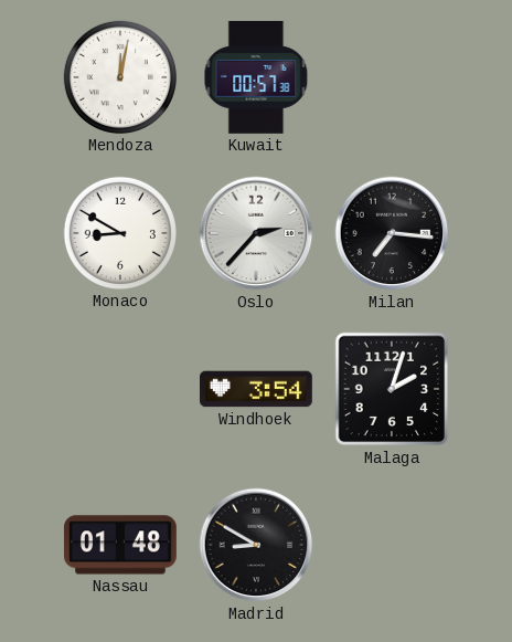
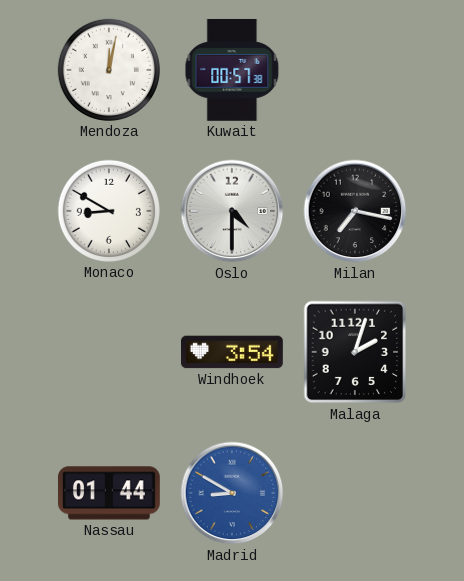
Oslo: 2:37 -> 4:30 (232, 211)
Milan: 7:16 -> 7:17 (355, 211)
Nassau: 01:48 -> 01:44 (109, 493)
Madrid dial: black -> blue (232, 493)
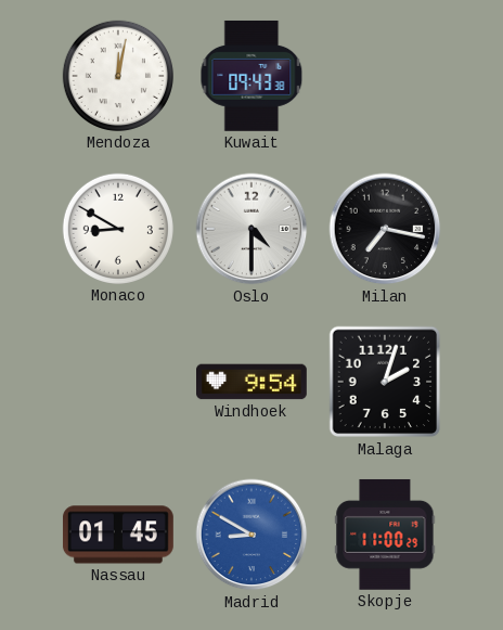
Kuwait: 00:57 -> 09:43 (251, 76)
Windhoek: 3:54 -> 9:54 (253, 382)
Nassau: 01:44 -> 01:45 (118, 535)
Skopje: none -> 11:00 (385, 535)
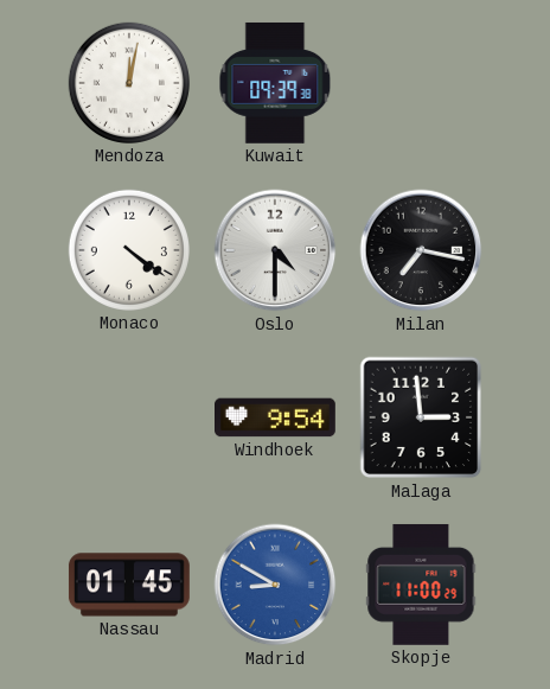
Kuwait: 09:43 -> 09:39 (275, 83)
Monaco: 8:50 -> 4:21 (129, 250)
Malaga: 2:03 -> 2:59 (421, 417)
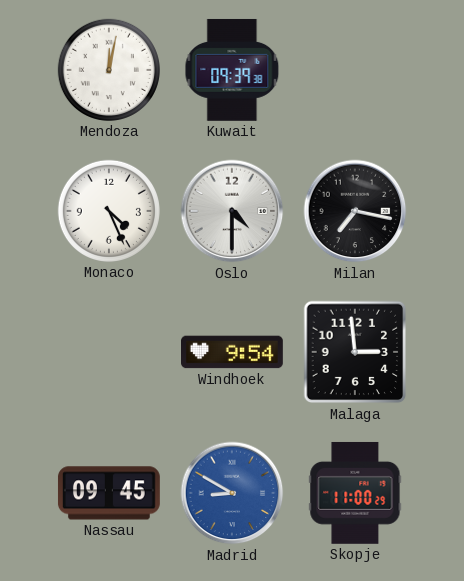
Monaco: 4:21 -> 4:26 (109, 211)
Nassau: 01:45 -> 09:45 (109, 493)
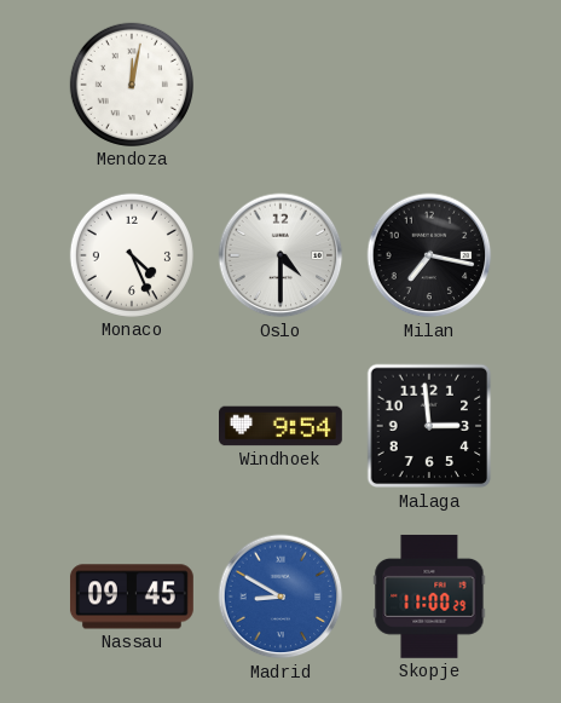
Kuwait: 09:39 -> none (232, 70)
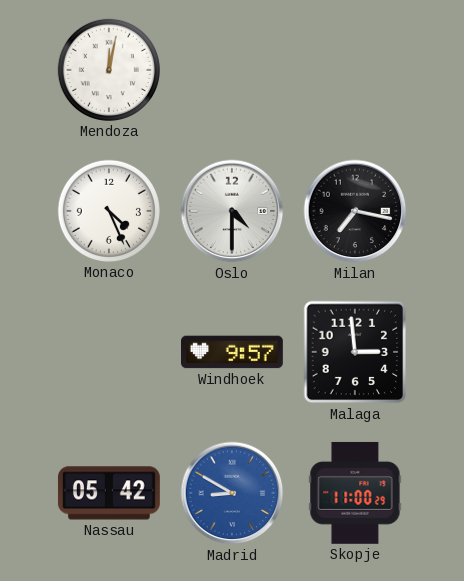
Windhoek: 9:54 -> 9:57 (233, 352)
Nassau: 09:45 -> 05:42 (109, 493)
